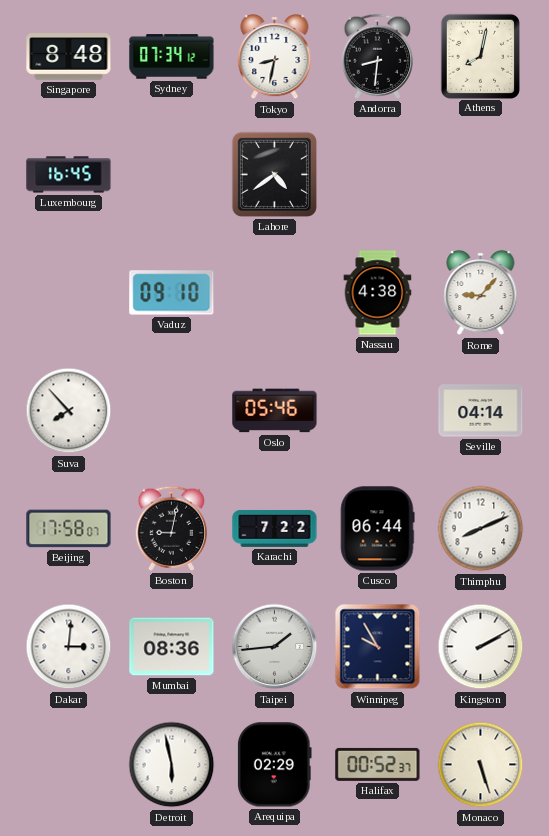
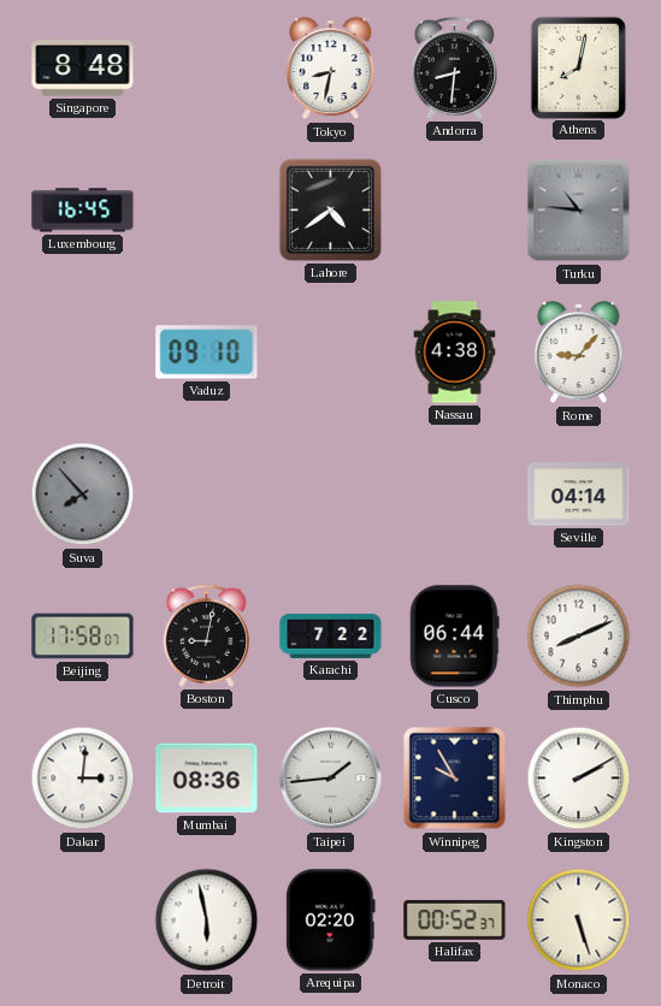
Sydney: 07:34 -> none (172, 57)
Turku: none -> 10:46 (579, 211)
Suva dial: white -> grey (83, 495)
Oslo: 05:46 -> none (275, 411)
Arequipa: 02:29 -> 02:20 (331, 921)
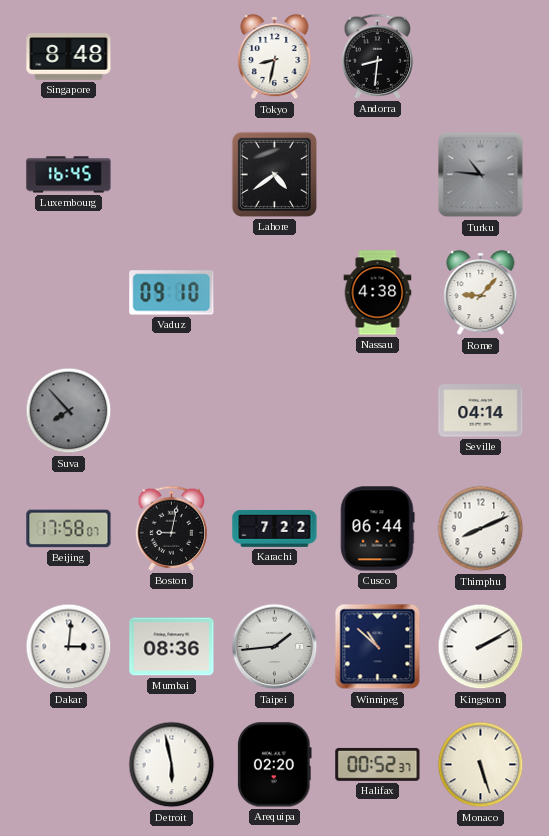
Athens: 8:02 -> none (578, 67)
Winnipeg: 9:55 -> 10:52 (378, 647)
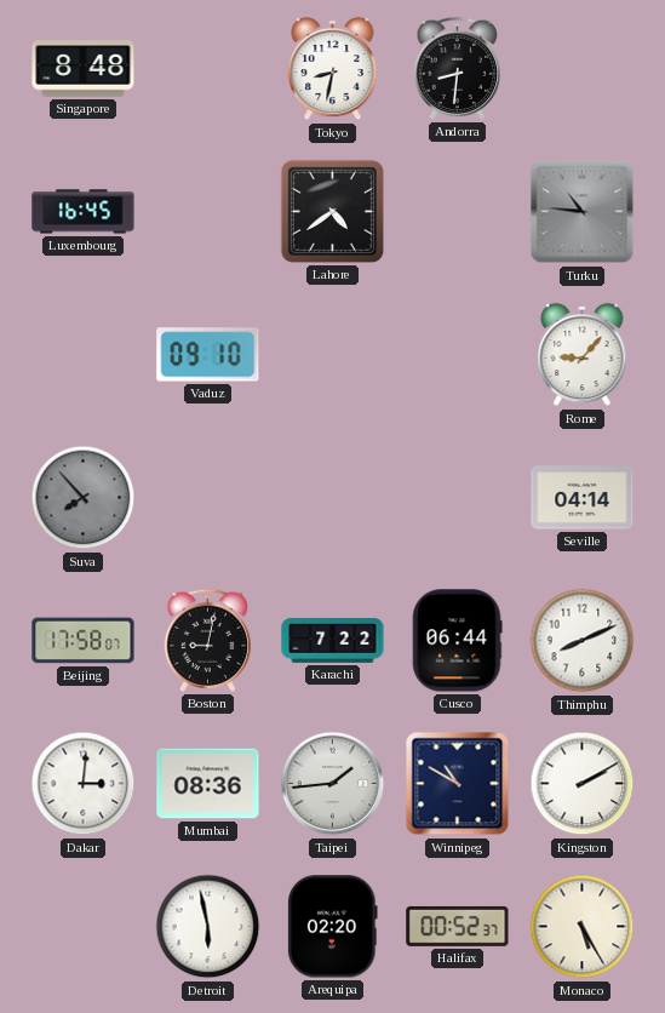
Nassau: 4:38 -> none (378, 293)
Winnipeg: 10:52 -> 10:50 (458, 784)
Monaco: 5:27 -> 5:25 (583, 927)
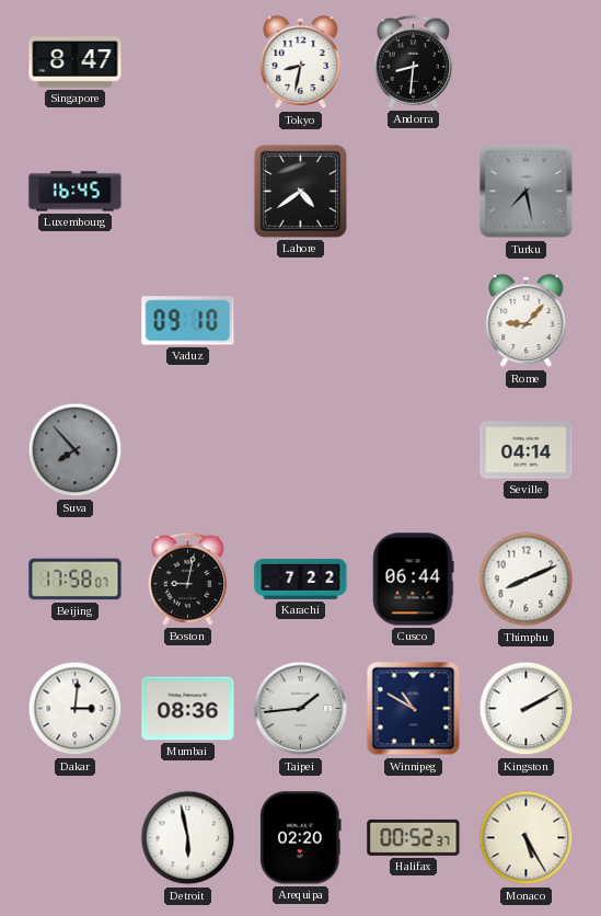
Singapore: 8:48 -> 8:47 (76, 62)
Turku: 10:46 -> 7:28 (527, 192)
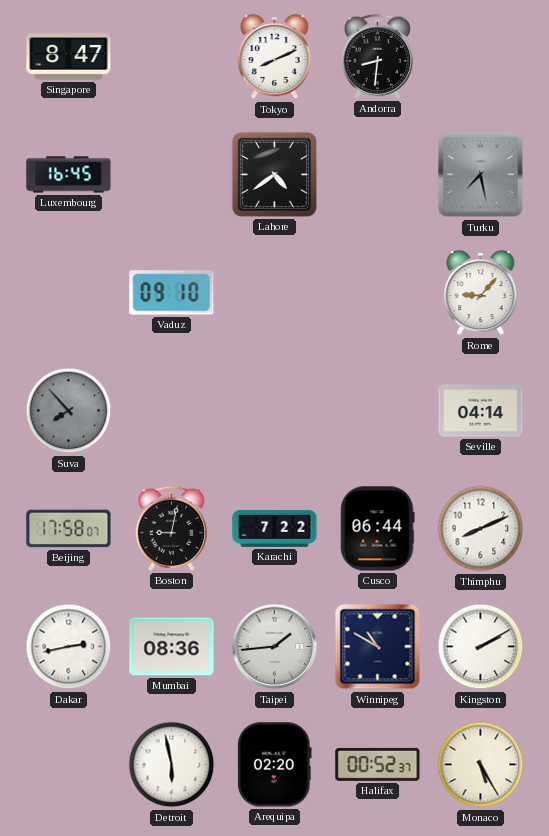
Tokyo: 8:32 -> 8:11 (275, 57)
Dakar: 3:01 -> 2:43 (69, 647)
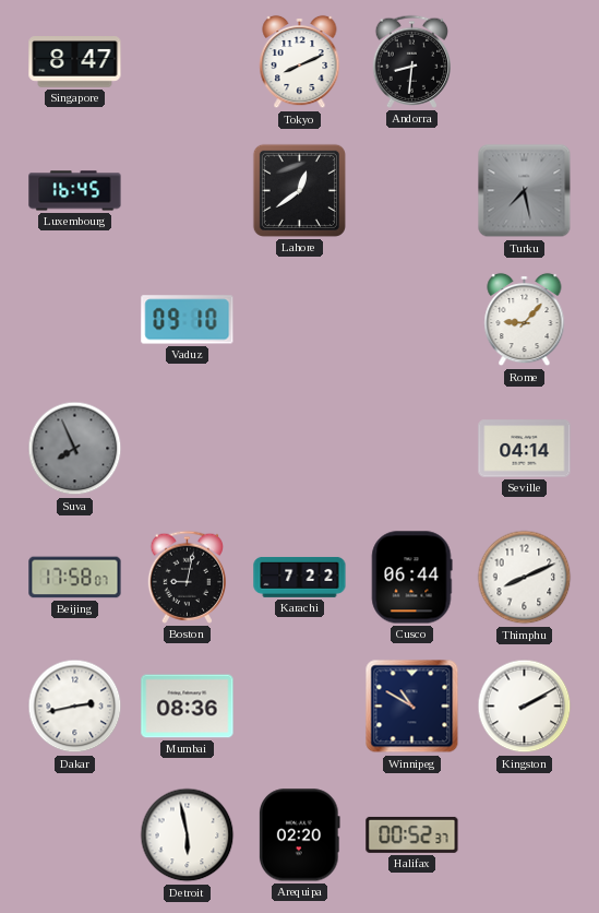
Lahore: 4:39 -> 12:39 (299, 190)
Suva: 7:53 -> 7:56 (75, 449)
Taipei: 1:44 -> none (275, 647)
Monaco: 5:25 -> none (481, 765)
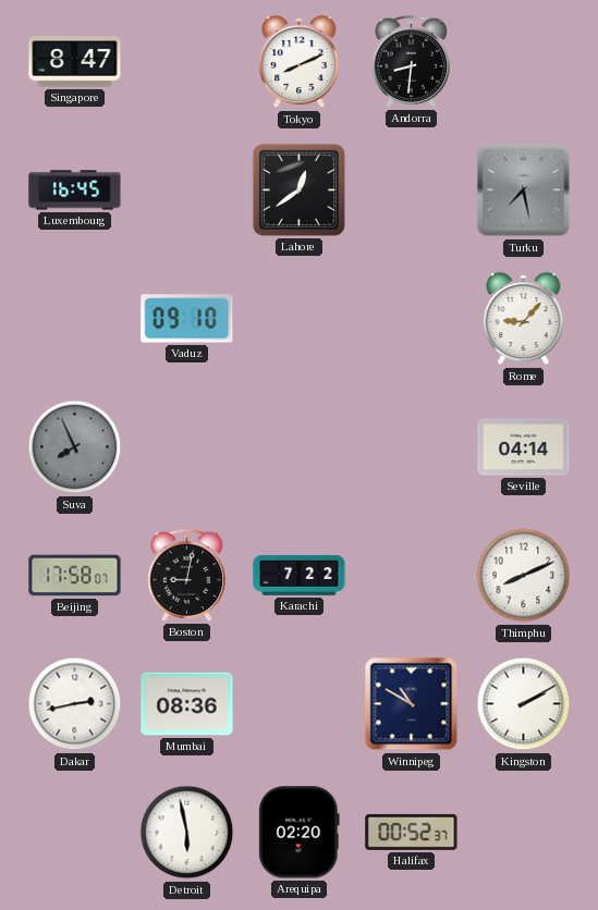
Cusco: 06:44 -> none (411, 578)
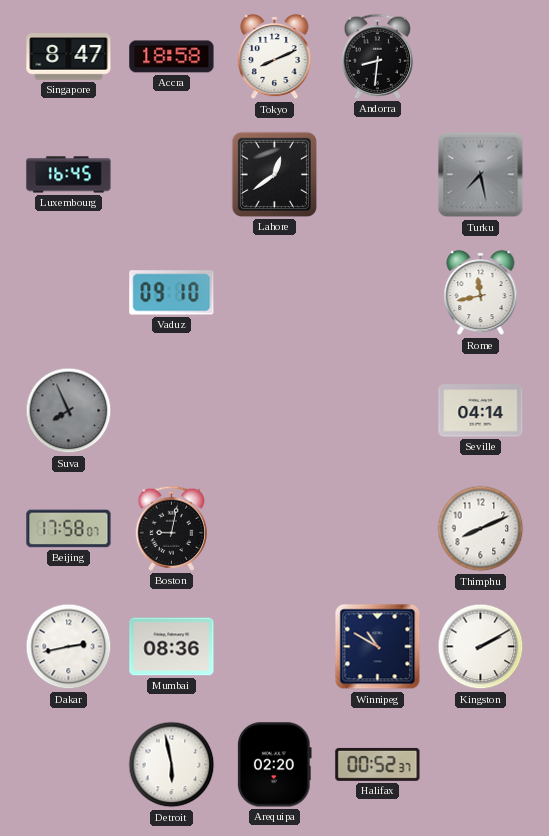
Accra: none -> 18:58 (172, 57)
Rome: 9:07 -> 11:43 (481, 293)
Karachi: 7:22 -> none (300, 575)
